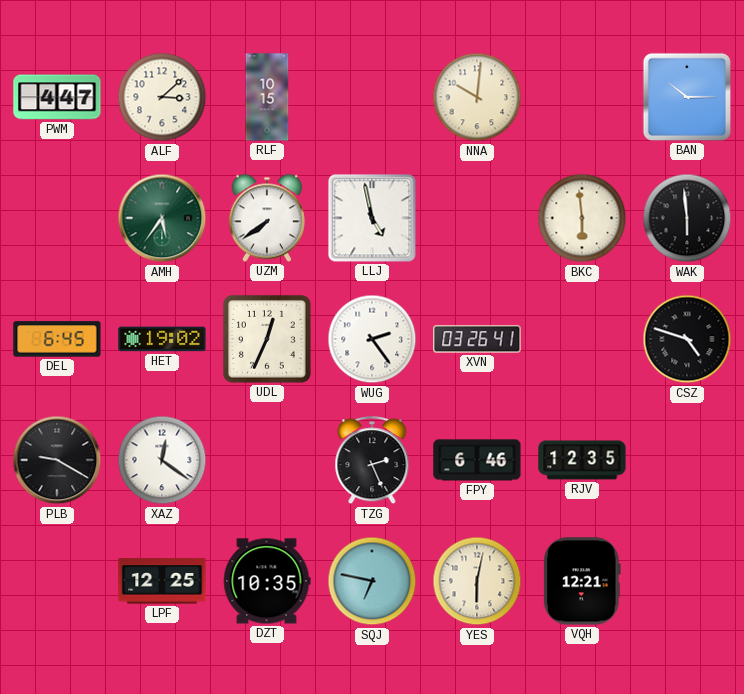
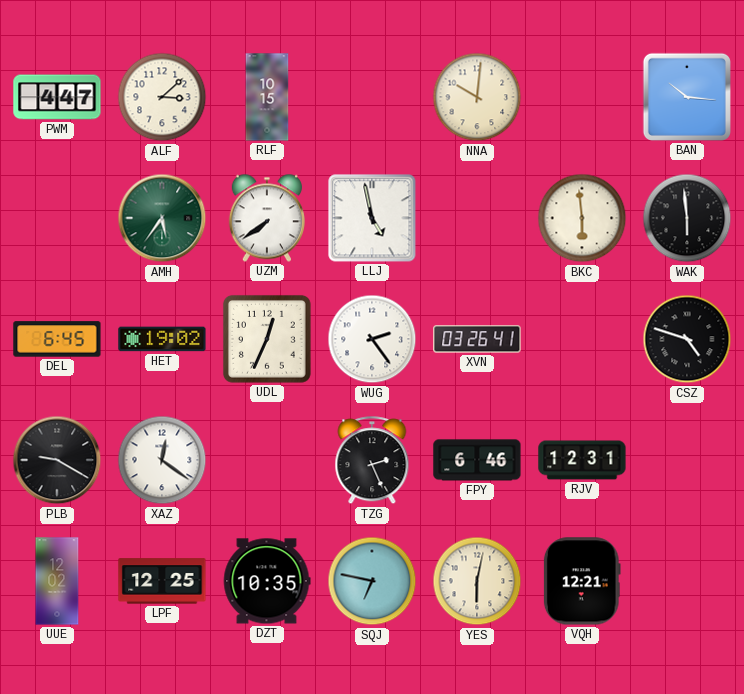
BAN: 10:15 -> 10:16 (687, 97)
RJV: 12:35 -> 12:31 (582, 460)
UUE: none -> 12:02 (57, 581)
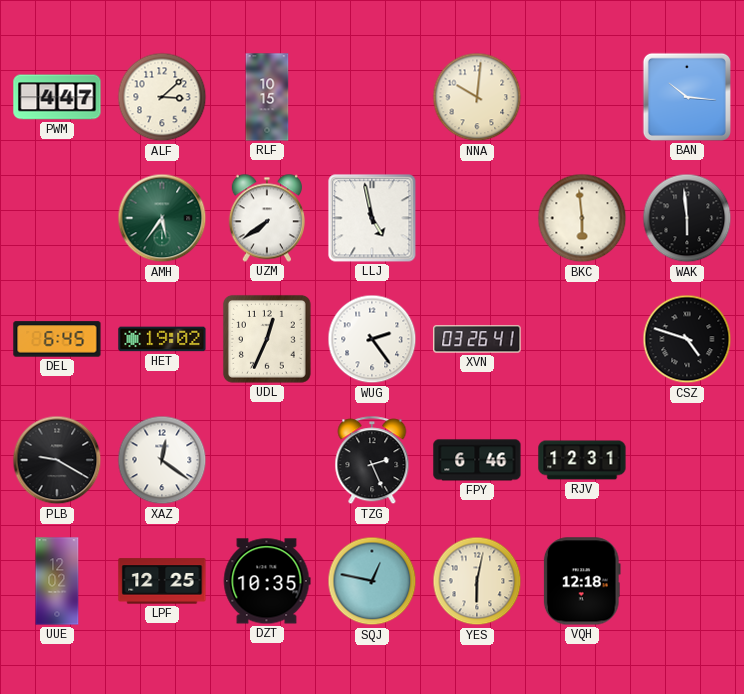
SQJ: 6:47 -> 12:47 (372, 581)
VQH: 12:21 -> 12:18 (582, 581)
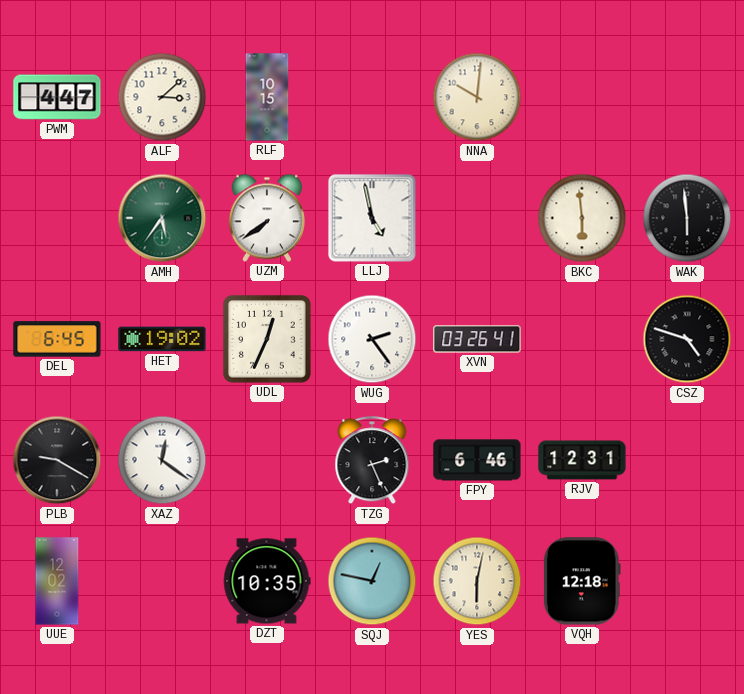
BAN: 10:16 -> none (687, 97)
LPF: 12:25 -> none (162, 581)
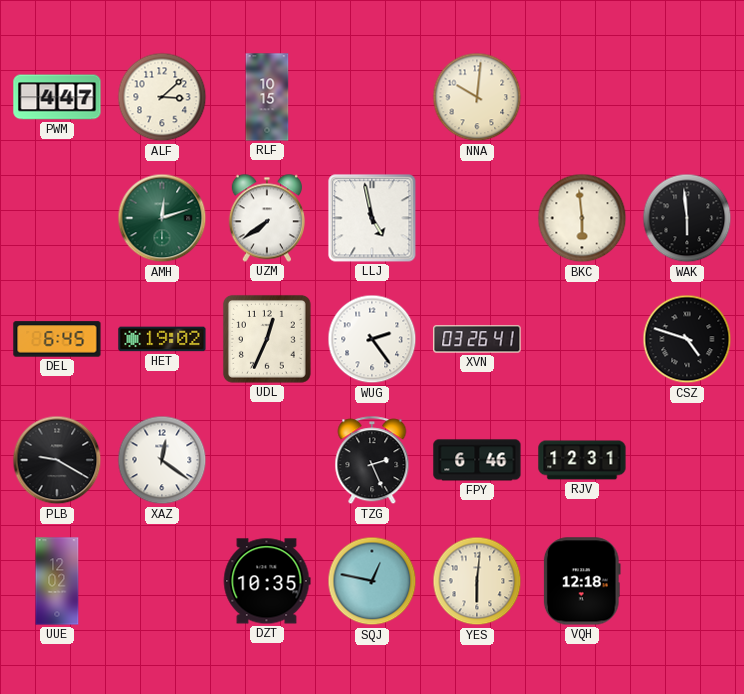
AMH: 5:36 -> 12:12 (162, 218)
YES: 6:02 -> 6:01 (477, 581)
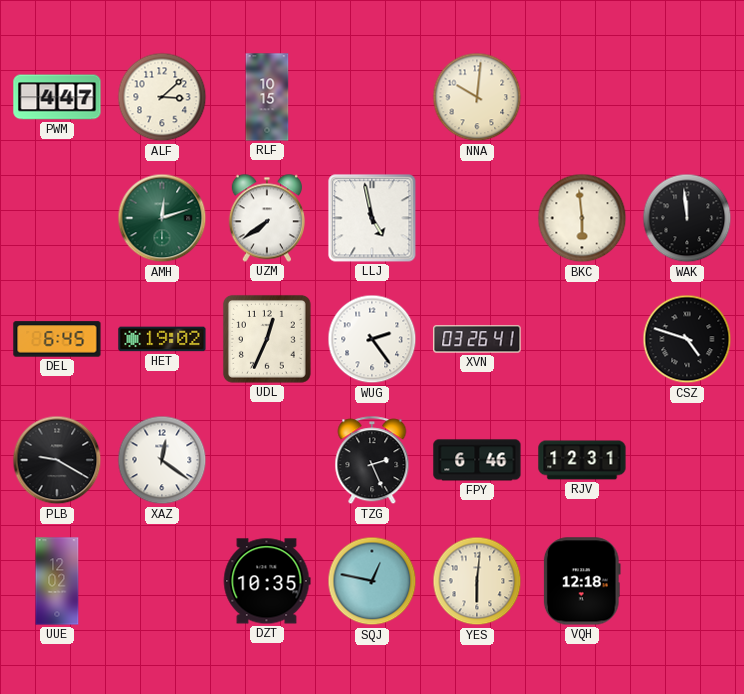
WAK: 5:59 -> 11:59 (687, 218)
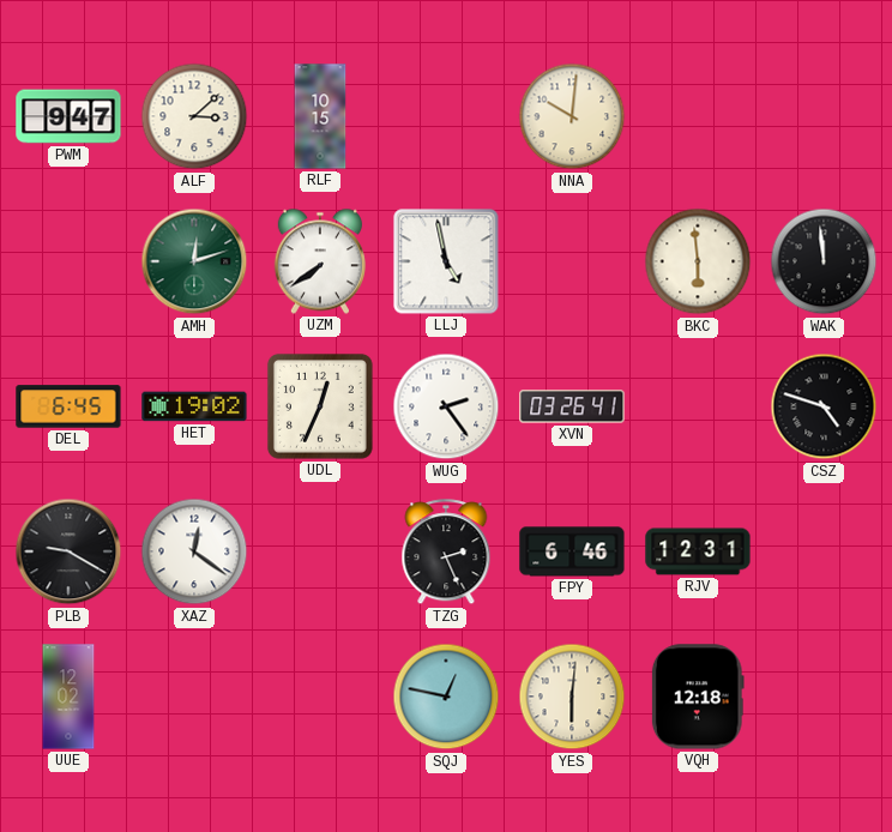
PWM: 4:47 -> 9:47 (68, 116)
DZT: 10:35 -> none (267, 581)
